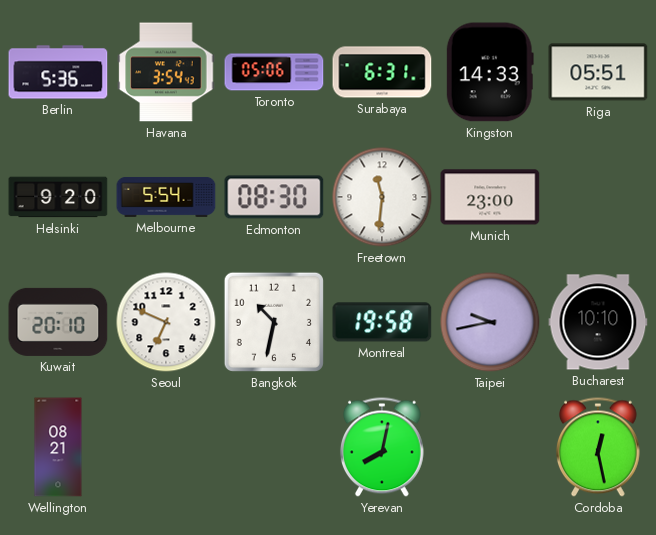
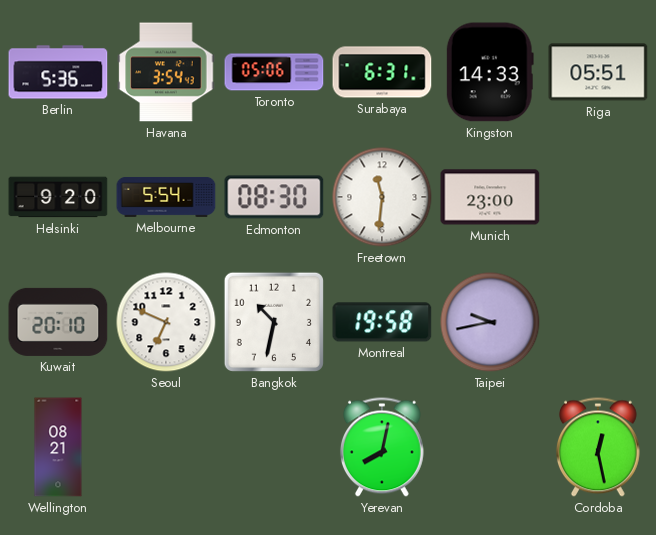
Bucharest: 10:10 -> none (598, 322)
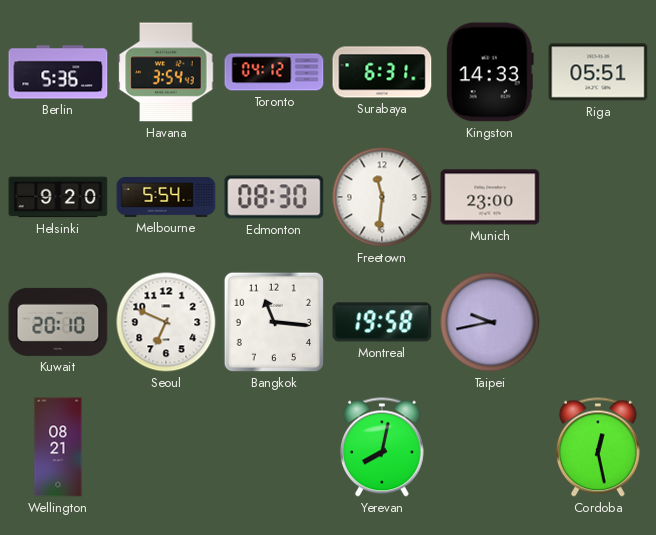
Toronto: 05:06 -> 04:12 (274, 72)
Bangkok: 10:32 -> 11:16 (274, 322)
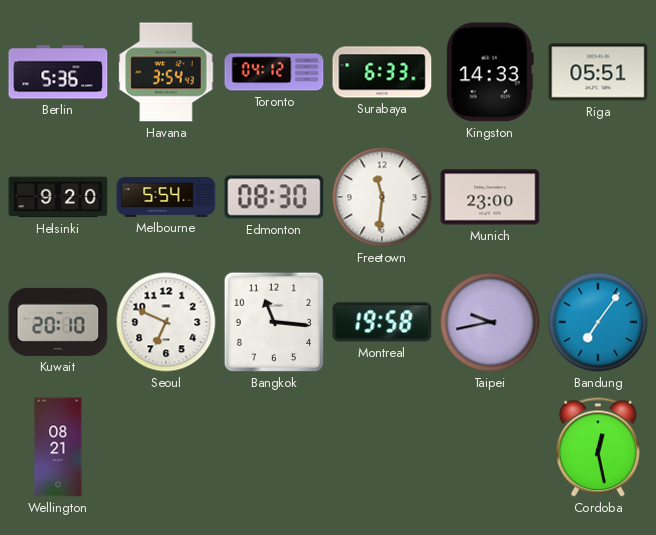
Surabaya: 6:31 -> 6:33 (382, 72)
Bandung: none -> 7:06 (598, 322)
Yerevan: 8:02 -> none (382, 447)
